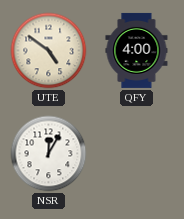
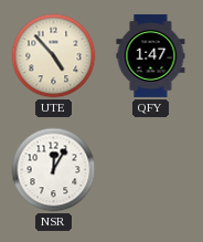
UTE: 4:51 -> 4:53 (54, 56)
QFY: 4:00 -> 1:47 (151, 55)
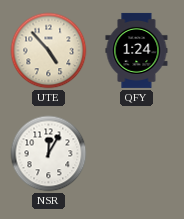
QFY: 1:47 -> 1:24 (137, 50)
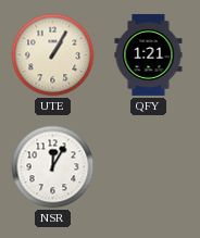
UTE: 4:53 -> 1:05 (53, 55)
QFY: 1:24 -> 1:21 (149, 54)
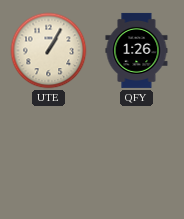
QFY: 1:21 -> 1:26 (137, 50)
NSR: 12:05 -> none (53, 167)
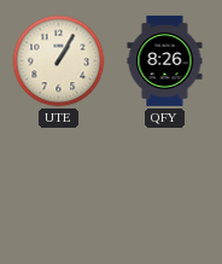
QFY: 1:26 -> 8:26 (165, 60)
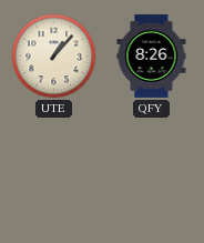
UTE: 1:05 -> 1:07 (54, 57)
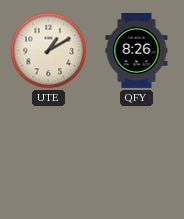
UTE: 1:07 -> 1:10 (49, 51)
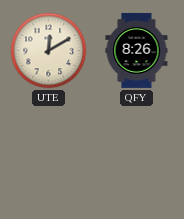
UTE: 1:10 -> 12:10 (49, 51)
